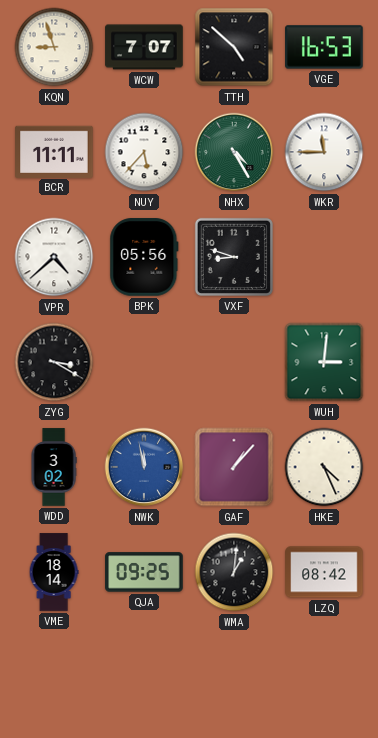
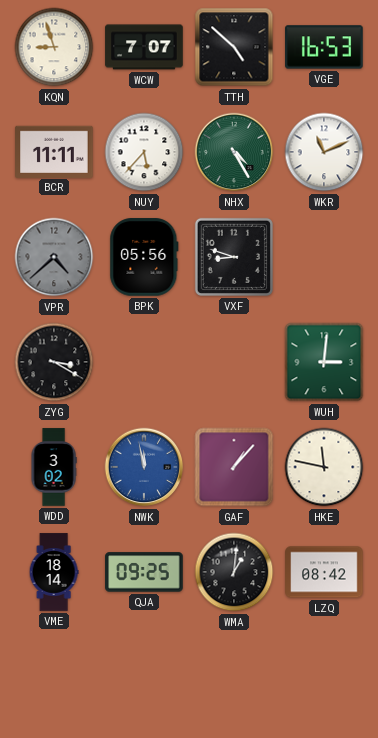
WKR: 11:45 -> 11:11 (324, 152)
VPR dial: white -> grey (54, 257)
HKE: 4:26 -> 11:47 (324, 467)
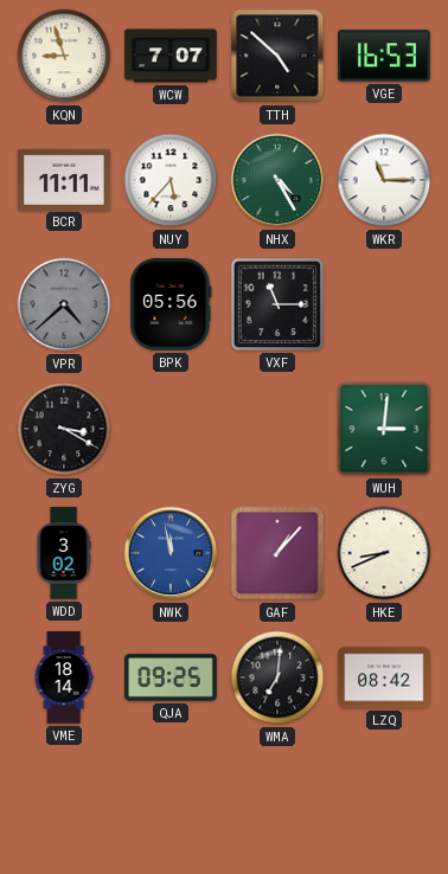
WKR: 11:11 -> 11:15 (384, 180)
VXF: 8:48 -> 11:15 (277, 304)
HKE: 11:47 -> 8:41 (384, 553)
WMA: 1:01 -> 7:01 (277, 677)
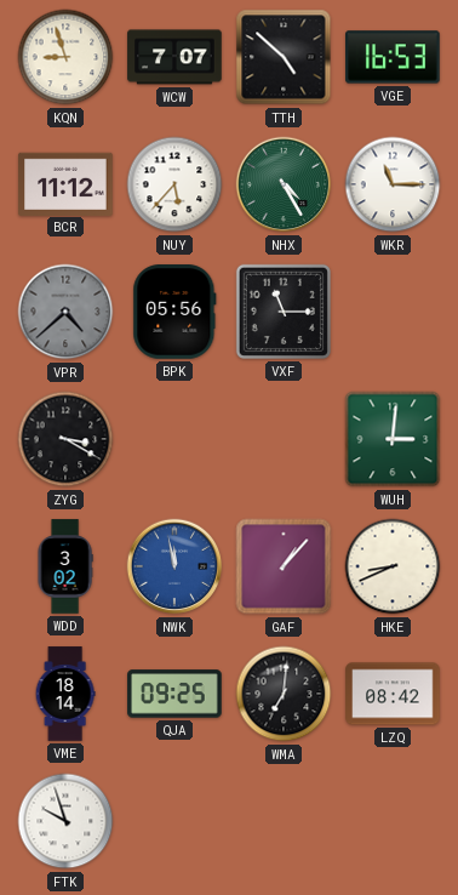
BCR: 11:11 -> 11:12 (65, 183)
FTK: none -> 9:57 (65, 821)
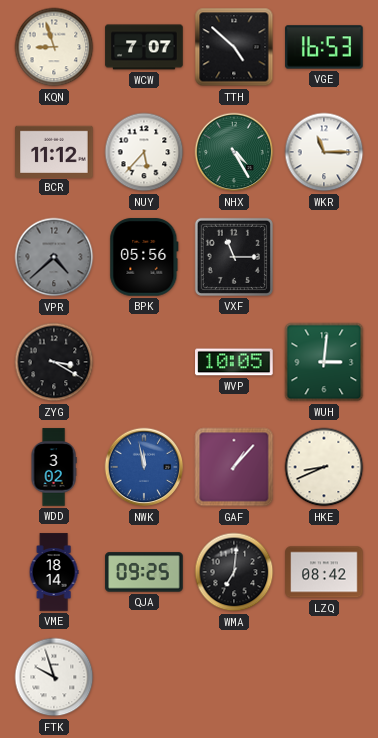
WVP: none -> 10:05 (234, 362)
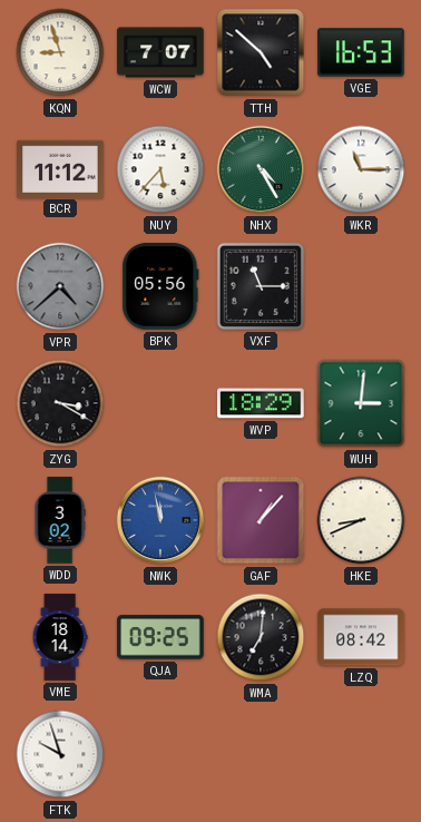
WVP: 10:05 -> 18:29 (261, 403)
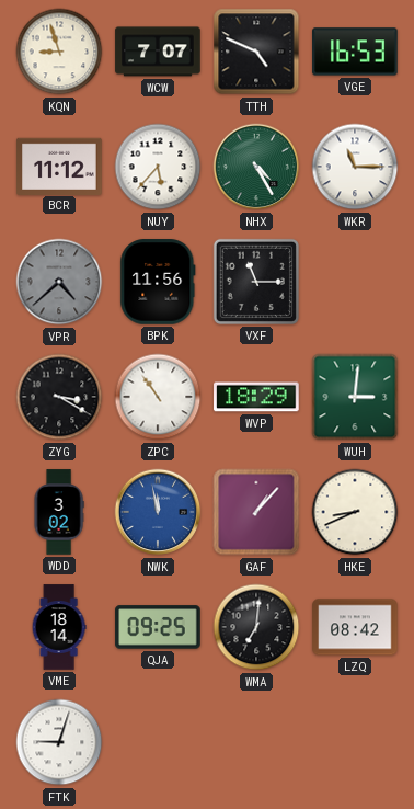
TTH: 4:52 -> 4:49 (256, 52)
BPK: 05:56 -> 11:56 (158, 282)
ZPC: none -> 10:54 (158, 397)
FTK: 9:57 -> 9:03 (59, 742)
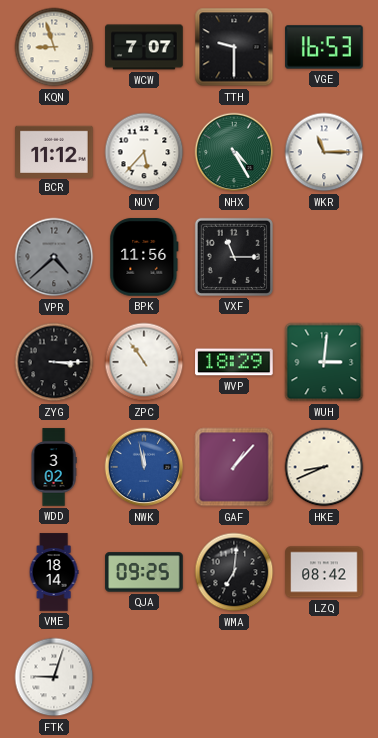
TTH: 4:49 -> 9:30 (234, 47)
ZYG: 3:20 -> 3:15 (54, 362)
